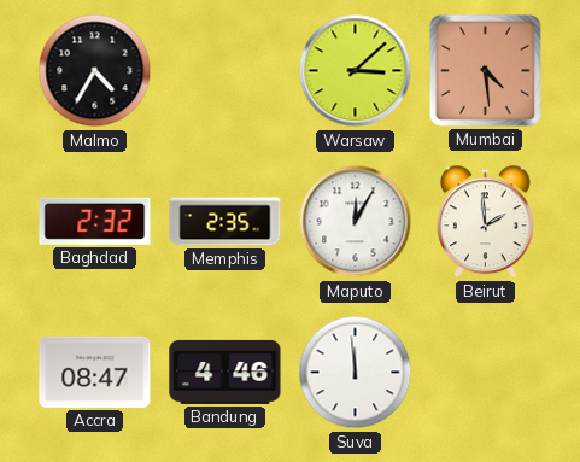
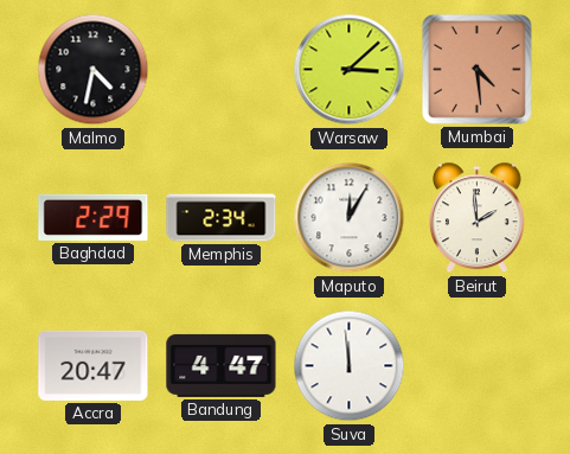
Malmo: 4:35 -> 4:32 (94, 70)
Baghdad: 2:32 -> 2:29 (94, 217)
Memphis: 2:35 -> 2:34 (222, 218)
Accra: 08:47 -> 20:47 (94, 365)
Bandung: 4:46 -> 4:47 (222, 365)
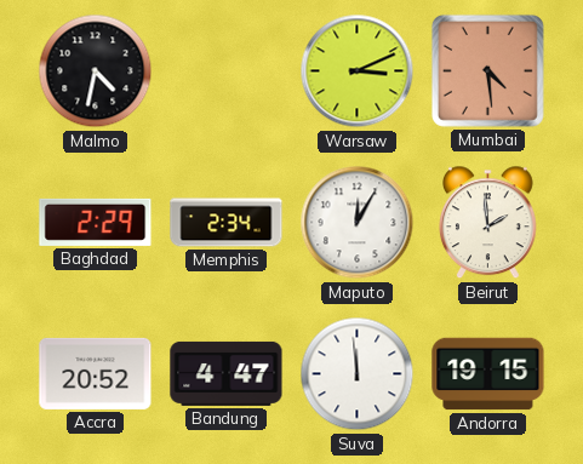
Warsaw: 3:08 -> 3:11 (358, 71)
Accra: 20:47 -> 20:52 (96, 373)
Andorra: none -> 19:15 (488, 374)
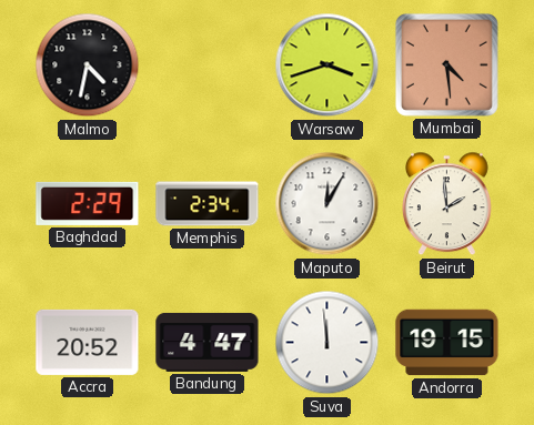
Warsaw: 3:11 -> 3:42 (328, 65)
